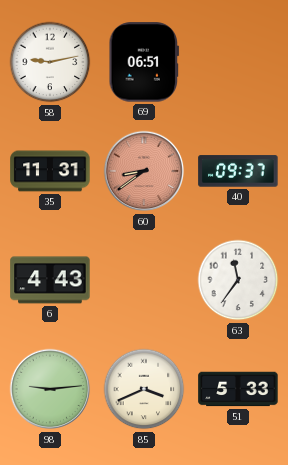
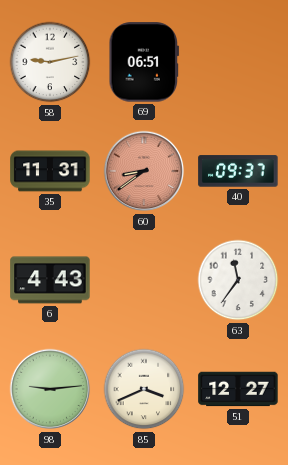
51: 5:33 -> 12:27 (238, 389)
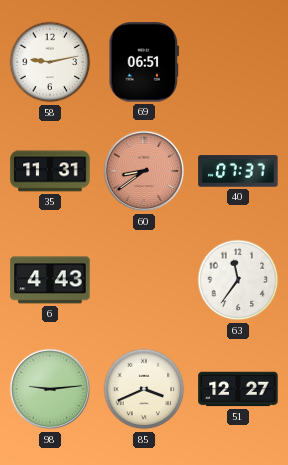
40: 09:37 -> 07:37 (238, 171)
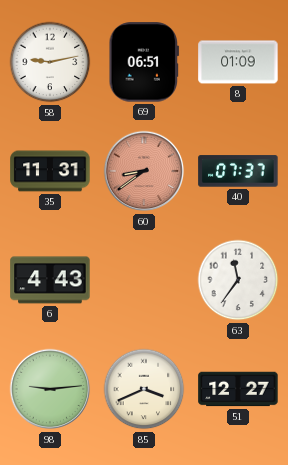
8: none -> 01:09 (238, 62)
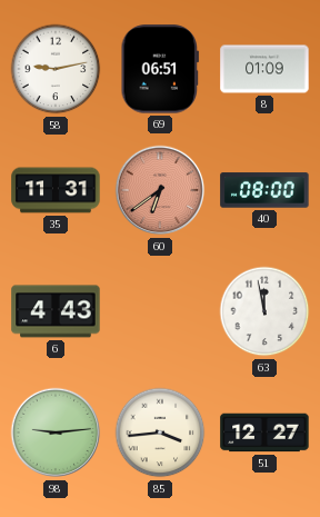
60: 8:39 -> 6:39 (160, 190)
40: 07:37 -> 08:00 (264, 190)
63: 11:36 -> 11:58 (264, 311)
85: 3:41 -> 3:44 (160, 433)
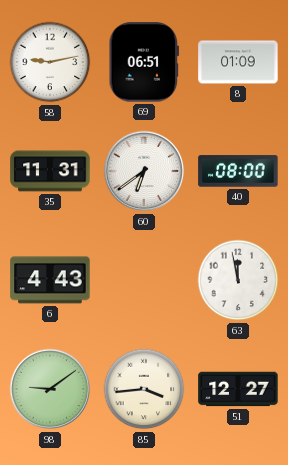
60 dial: salmon -> white (144, 171)
98: 9:14 -> 9:09 (50, 389)
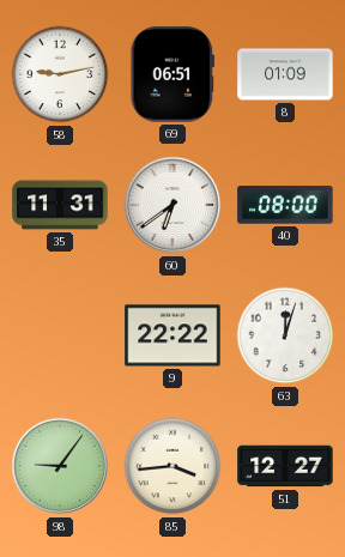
6: 4:43 -> none (50, 280)
9: none -> 22:22 (172, 335)
63: 11:58 -> 12:03 (285, 335)
98: 9:09 -> 9:06 (60, 466)
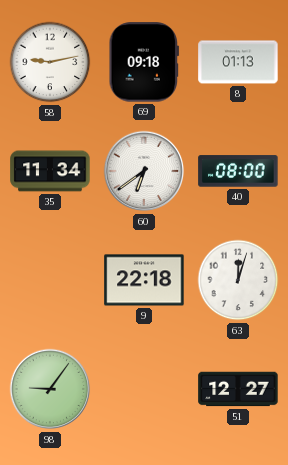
69: 06:51 -> 09:18 (144, 62)
8: 01:09 -> 01:13 (238, 62)
35: 11:31 -> 11:34 (50, 171)
9: 22:22 -> 22:18 (144, 280)
85: 3:44 -> none (172, 466)
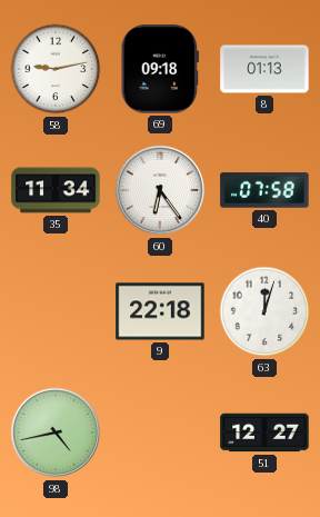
60: 6:39 -> 6:24 (160, 190)
40: 08:00 -> 07:58 (264, 190)
98: 9:06 -> 4:43 (56, 433)
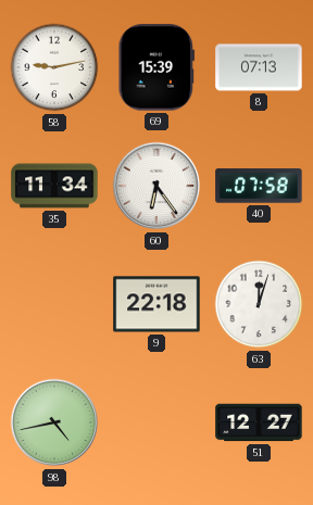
69: 09:18 -> 15:39 (156, 67)
8: 01:13 -> 07:13 (259, 67)
